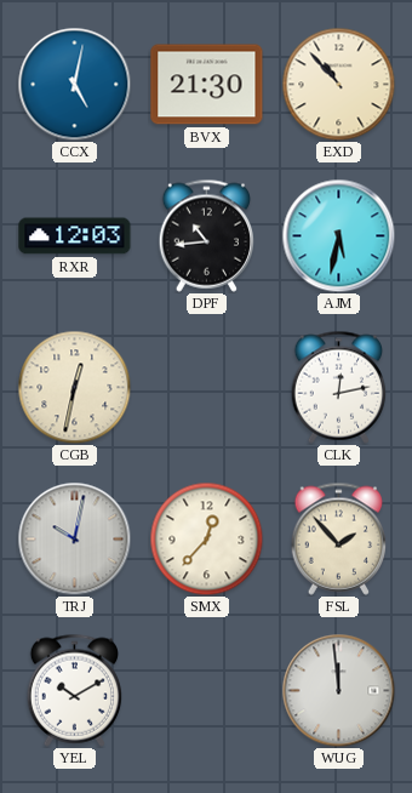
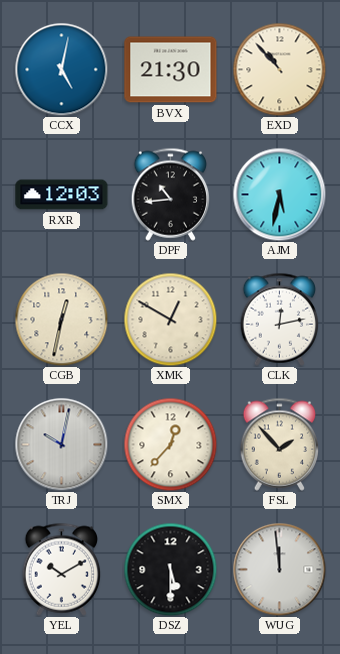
XMK: none -> 12:50 (170, 319)
DSZ: none -> 5:30 (170, 569)
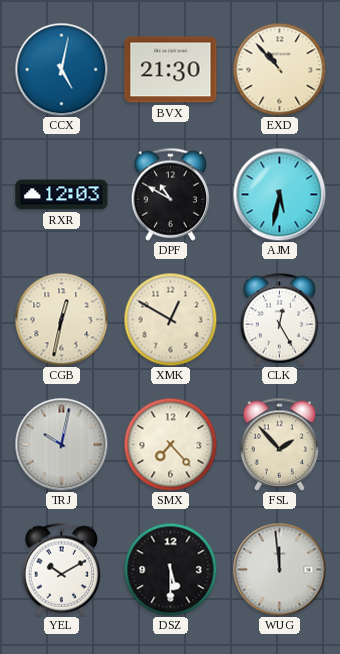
DPF: 10:44 -> 10:50 (171, 194)
CLK: 12:13 -> 12:25 (280, 319)
SMX: 12:37 -> 7:23 (170, 444)
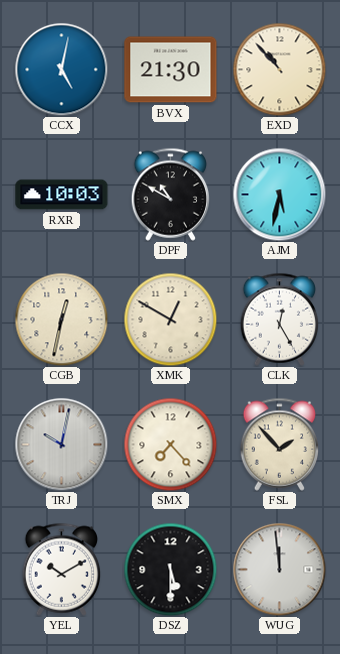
RXR: 12:03 -> 10:03 (62, 195)
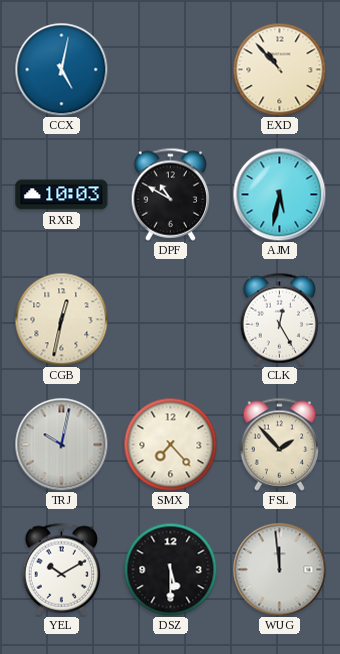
BVX: 21:30 -> none (171, 70)
XMK: 12:50 -> none (170, 319)
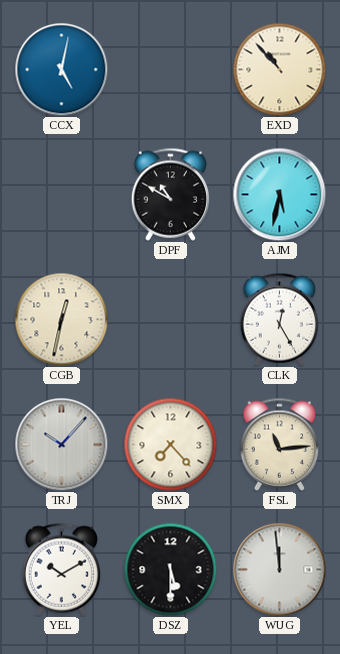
RXR: 10:03 -> none (62, 195)
TRJ: 10:02 -> 10:07 (61, 444)
FSL: 1:53 -> 11:14 (280, 444)
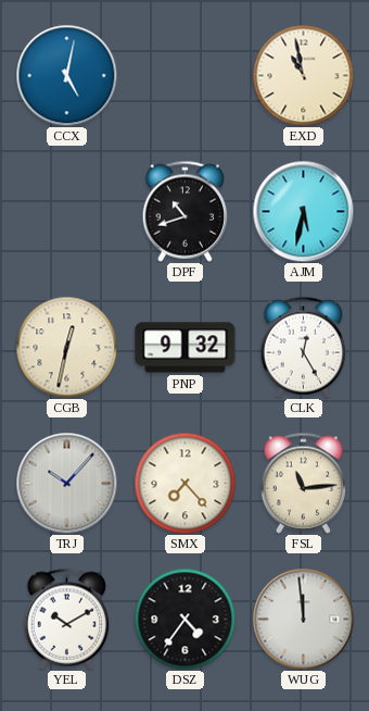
EXD: 10:53 -> 10:58 (303, 75)
DPF: 10:50 -> 10:42 (186, 211)
PNP: none -> 9:32 (186, 348)
DSZ: 5:30 -> 4:36 (184, 619)
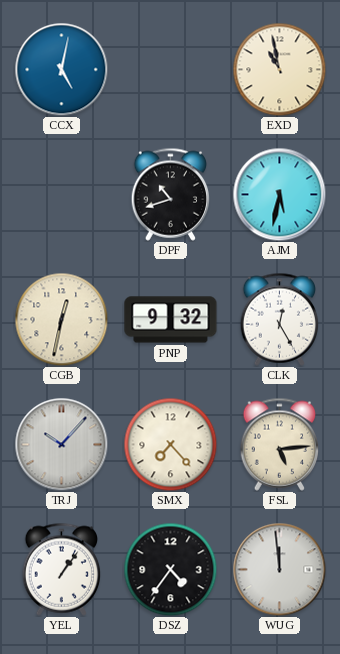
FSL: 11:14 -> 5:14 (280, 444)
YEL: 10:10 -> 1:06 (62, 569)
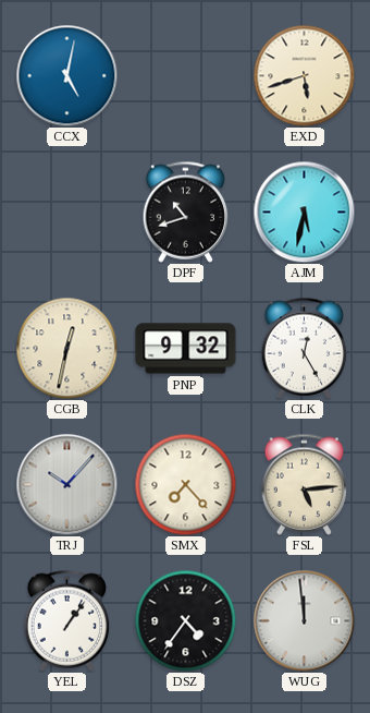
EXD: 10:58 -> 5:42 (304, 75)
